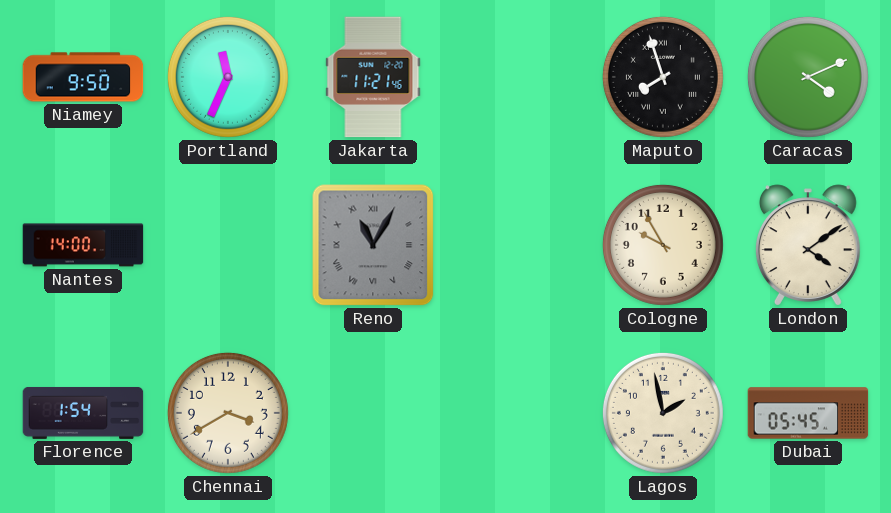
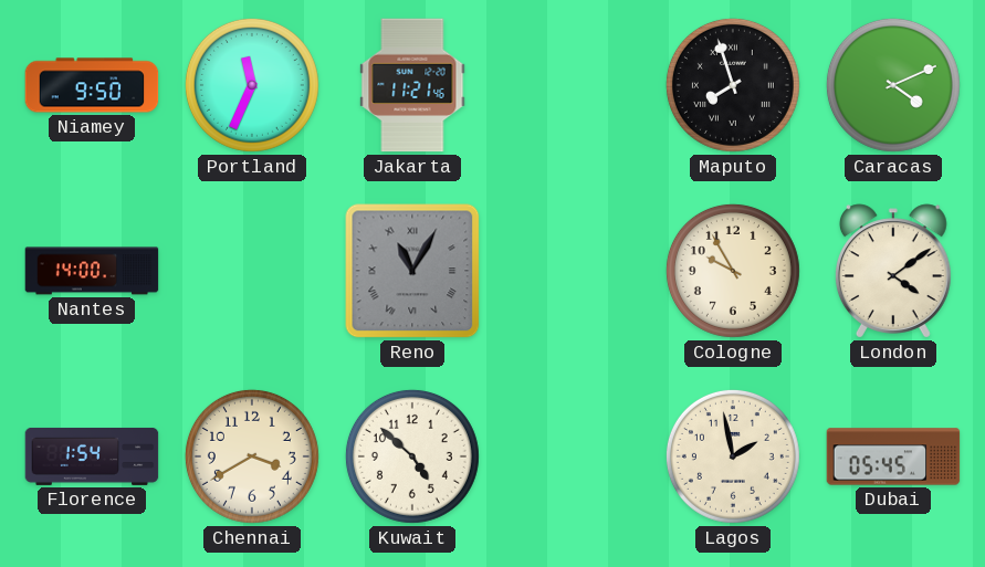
Kuwait: none -> 4:52 (412, 456)
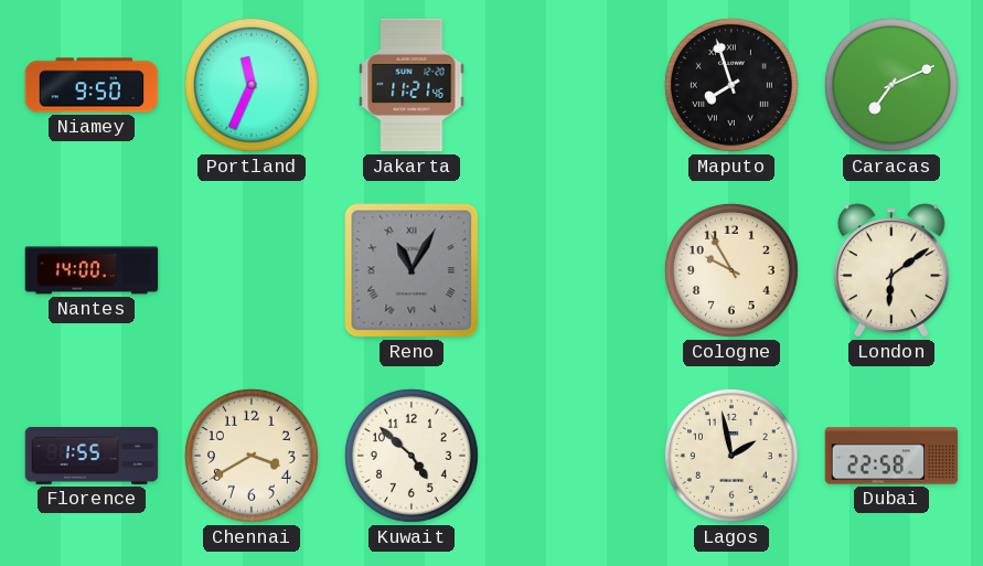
Caracas: 4:11 -> 7:11 (891, 85)
London: 4:09 -> 6:09 (891, 270)
Florence: 1:54 -> 1:55 (92, 456)
Dubai: 05:45 -> 22:58 (891, 456)
